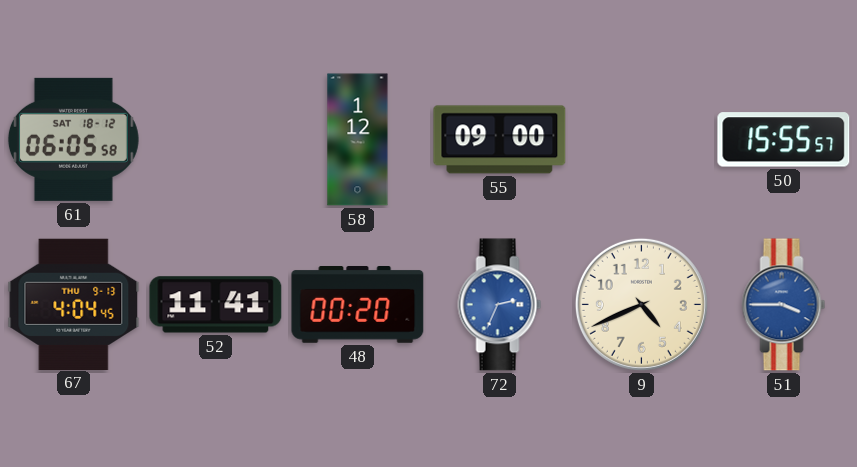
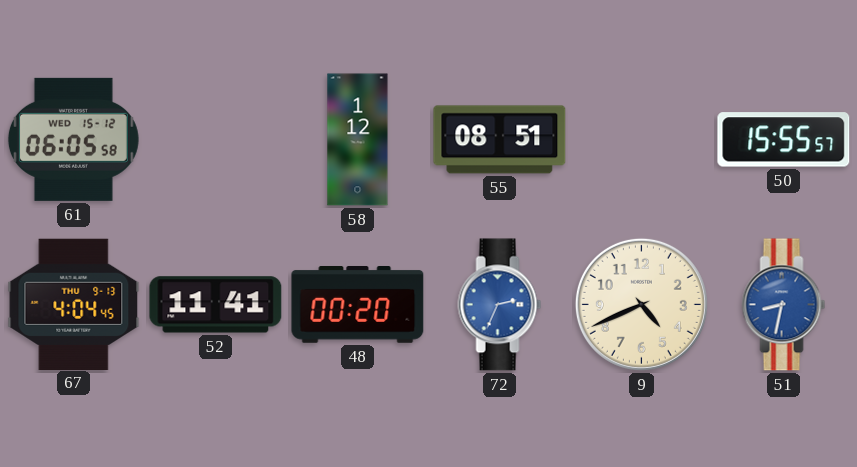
61 date: SAT 18-12 -> WED 15-12 (73, 139)
55: 09:00 -> 08:51 (500, 140)
51: 3:45 -> 8:32 (784, 305)
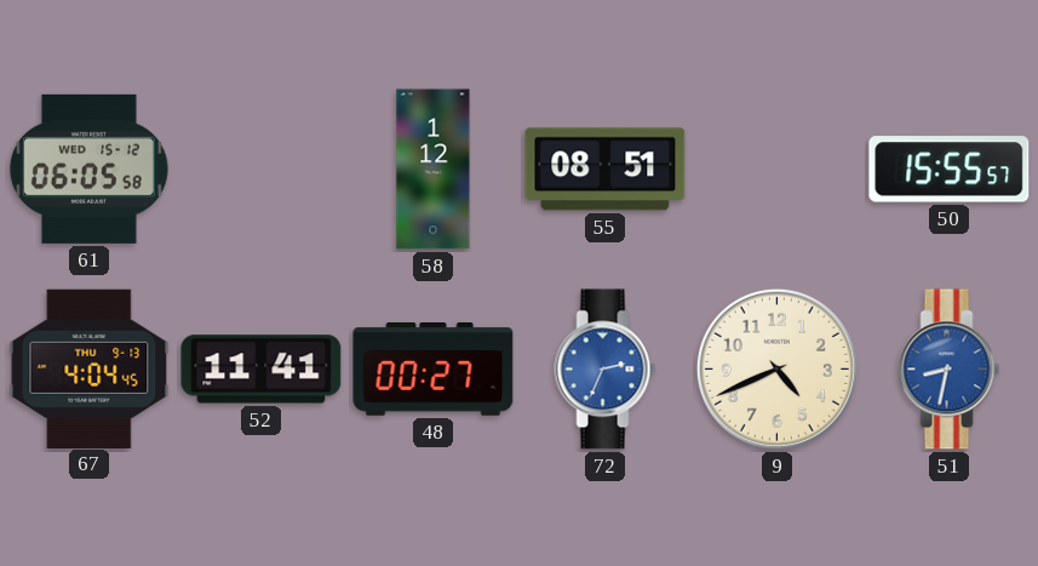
48: 00:20 -> 00:27 (434, 370)
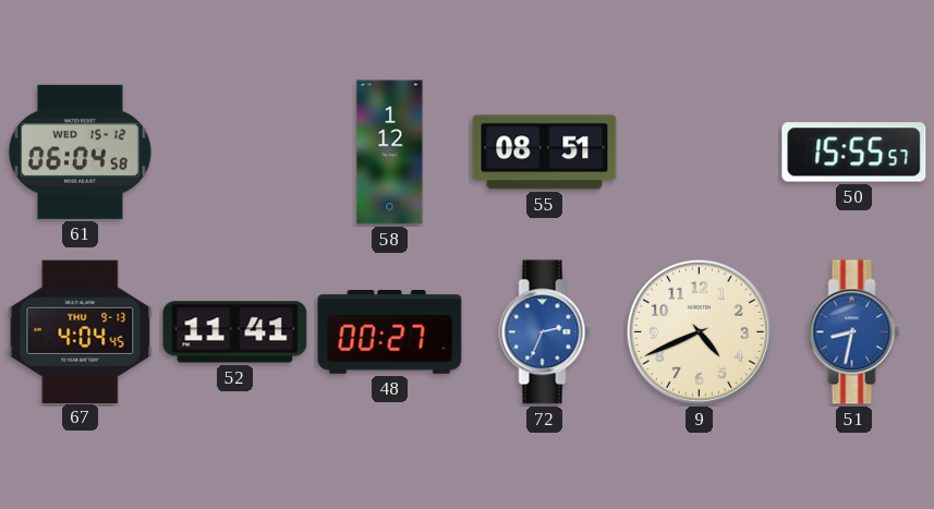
61: 06:05 -> 06:04 (80, 152)
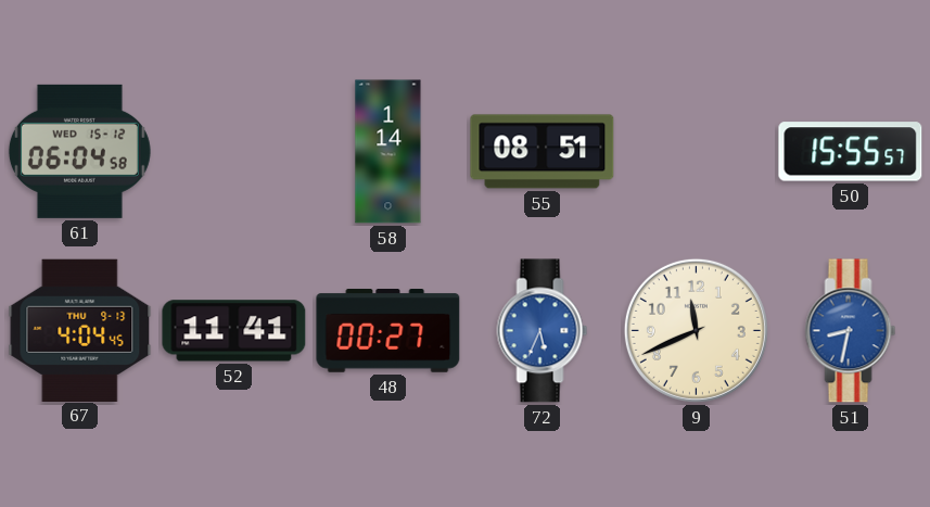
58: 1:12 -> 1:14 (388, 152)
72: 2:34 -> 5:34 (543, 331)
9: 4:41 -> 11:41 (696, 330)
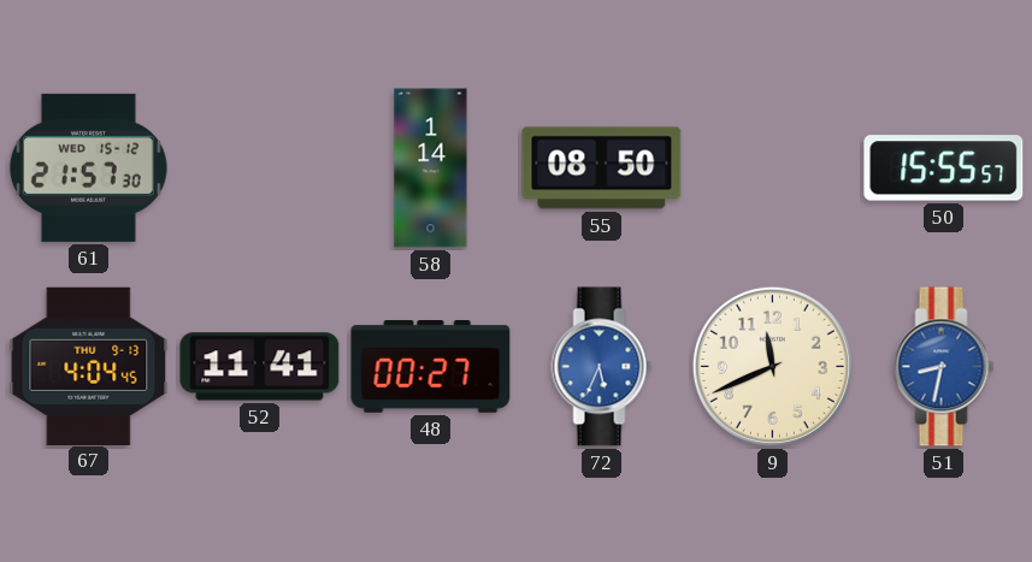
61: 06:04 -> 21:57 (88, 167)
55: 08:51 -> 08:50 (602, 168)
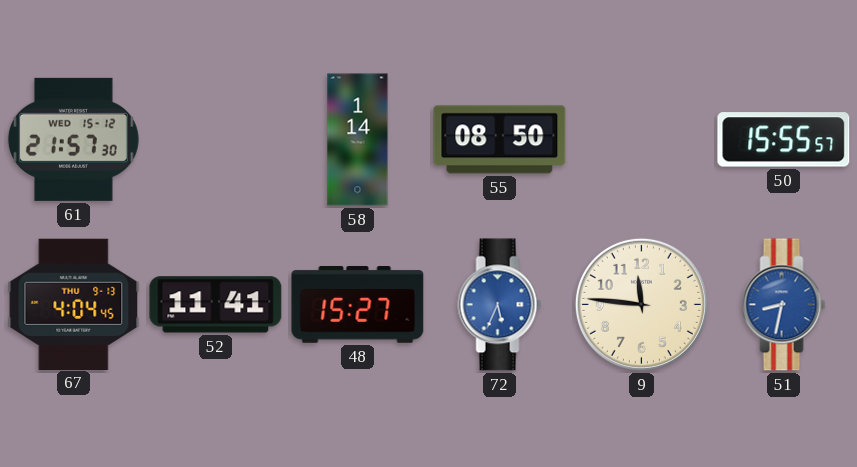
48: 00:27 -> 15:27 (358, 305)
9: 11:41 -> 11:46 (641, 304)
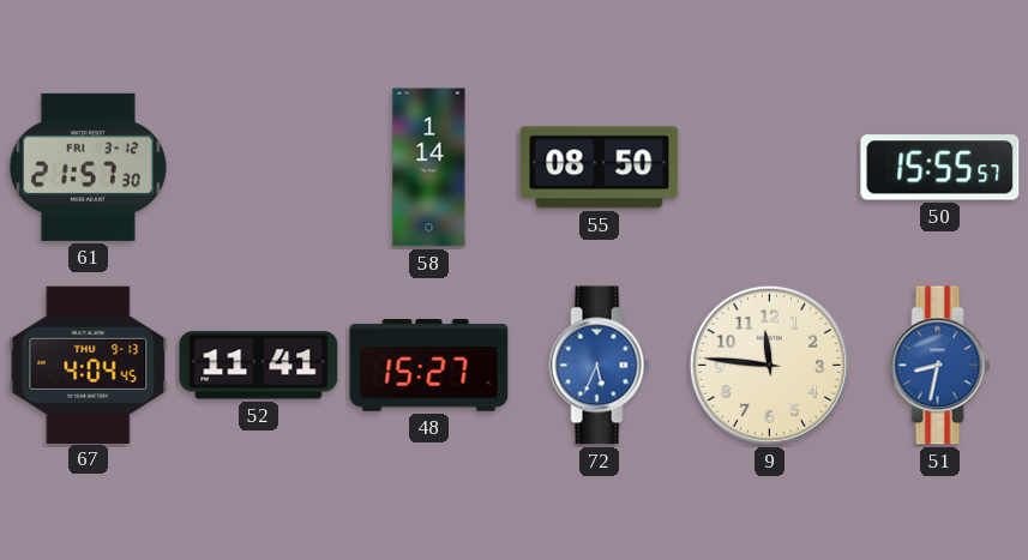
61 date: WED 15-12 -> FRI 3-12 (88, 167)
